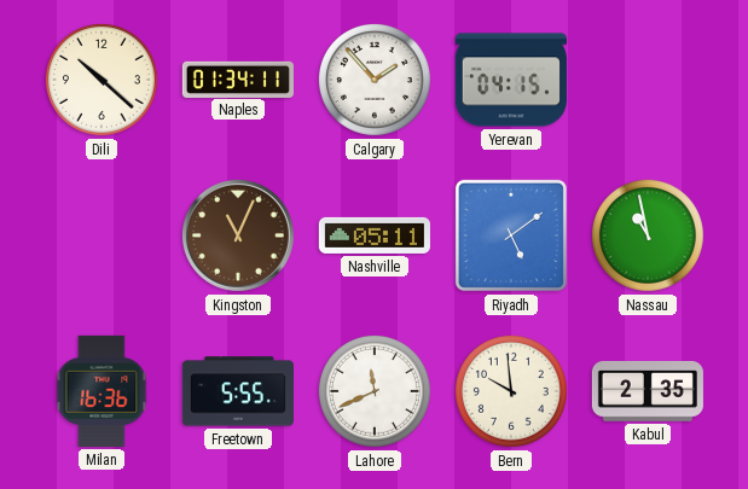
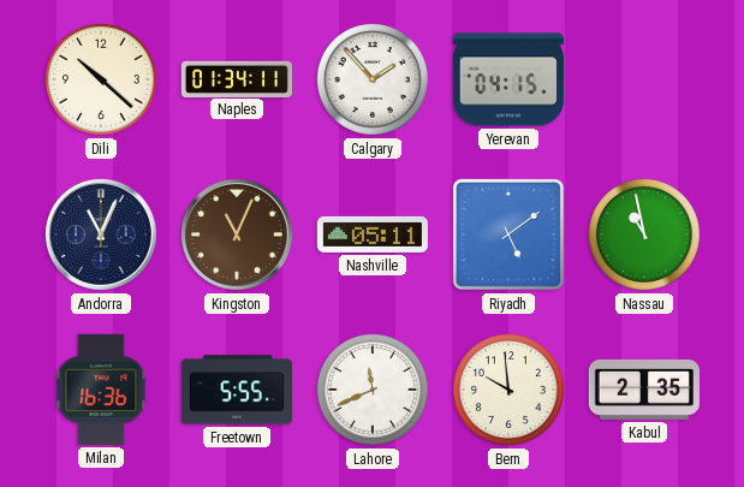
Andorra: none -> 11:04 (101, 234)
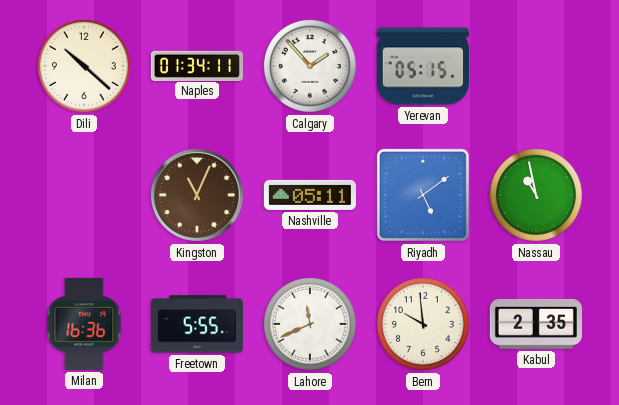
Yerevan: 04:15 -> 05:15 (423, 66)
Andorra: 11:04 -> none (101, 234)
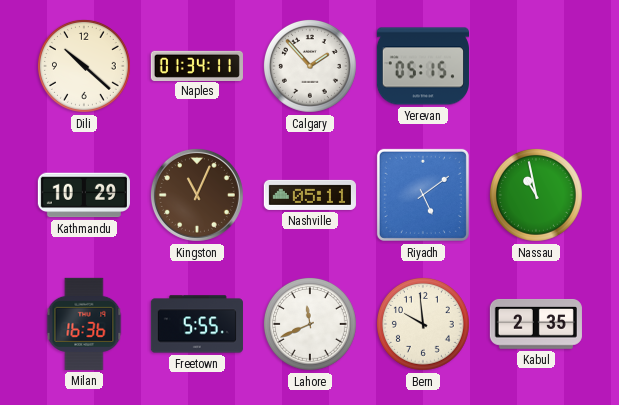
Kathmandu: none -> 10:29 (84, 195)
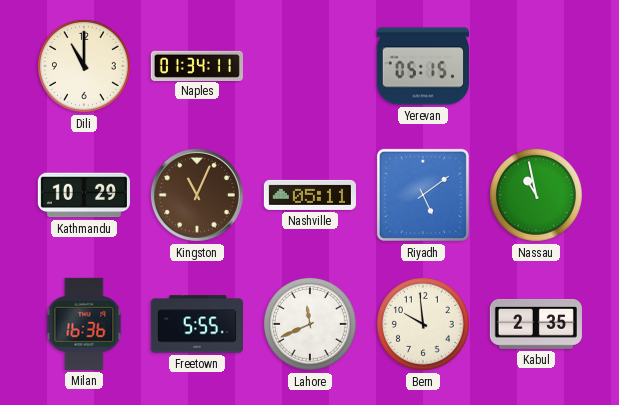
Dili: 10:22 -> 11:00 (84, 66)
Calgary: 1:53 -> none (310, 66)
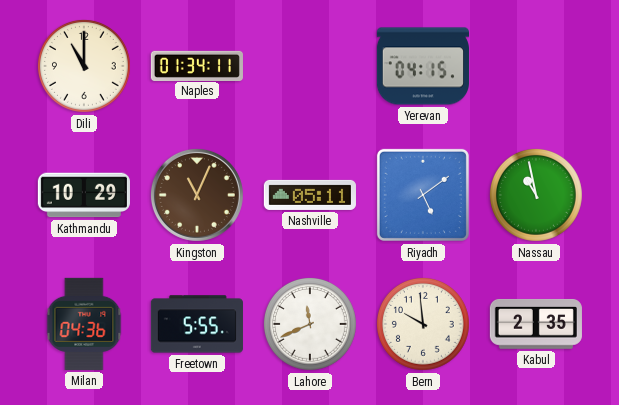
Yerevan: 05:15 -> 04:15 (423, 66)
Milan: 16:36 -> 04:36 (84, 324)
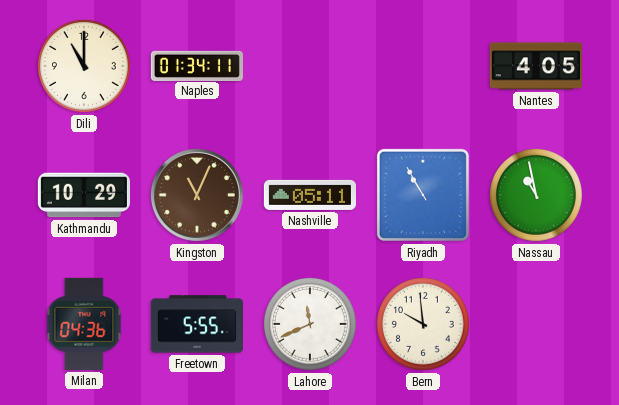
Yerevan: 04:15 -> none (423, 66)
Nantes: none -> 4:05 (536, 66)
Riyadh: 5:09 -> 10:55 (423, 195)
Kabul: 2:35 -> none (536, 324)
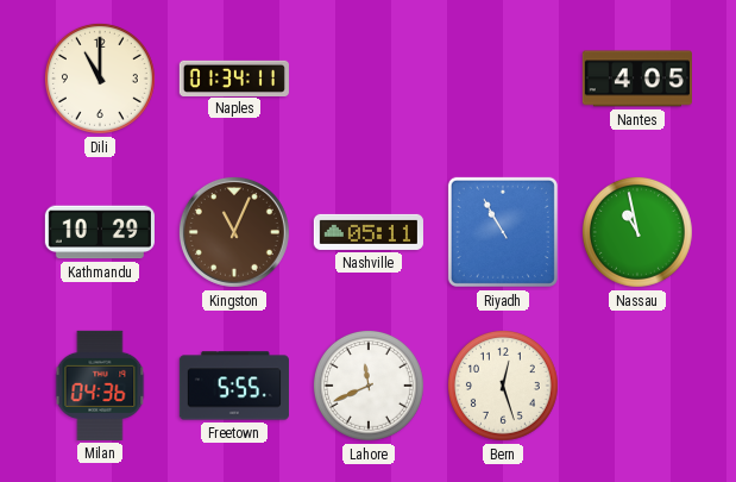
Bern: 9:59 -> 12:27 (503, 386)
